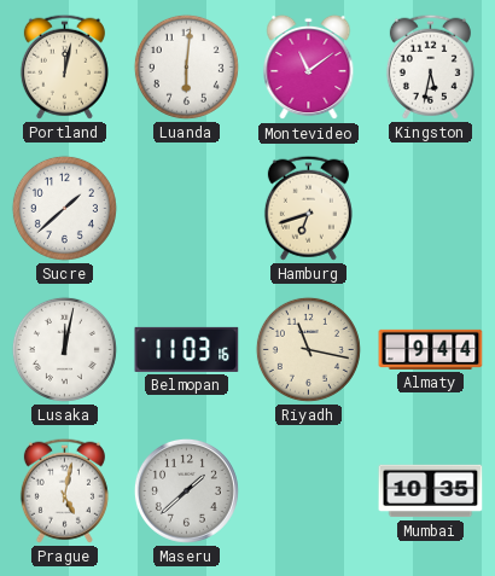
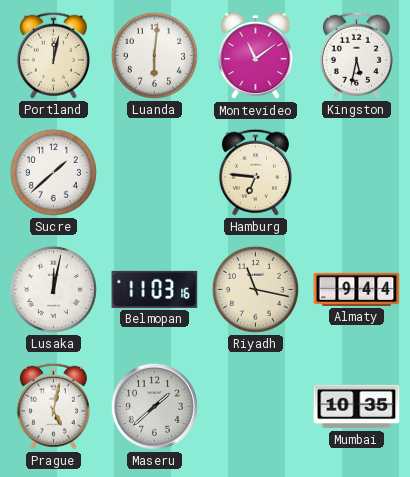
Hamburg: 6:42 -> 6:46 (255, 172)
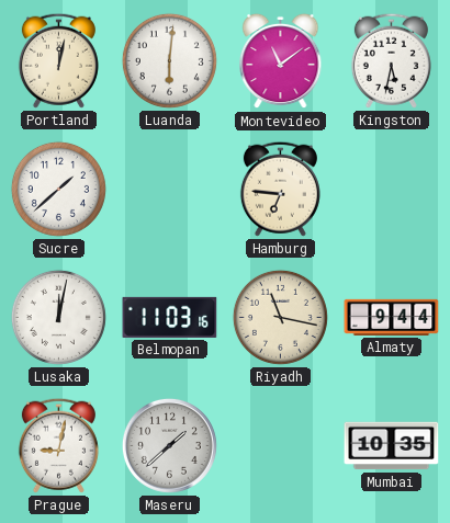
Prague: 5:02 -> 9:02 (58, 445)
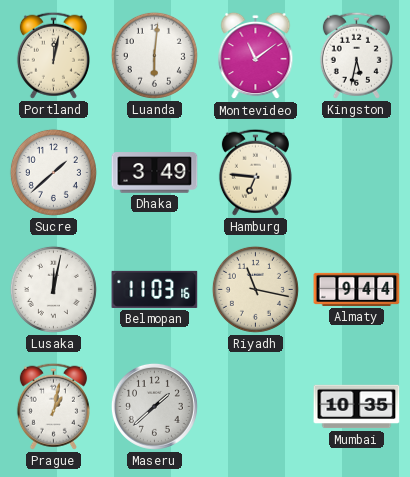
Dhaka: none -> 3:49 (155, 173)
Prague: 9:02 -> 1:02 (53, 406)
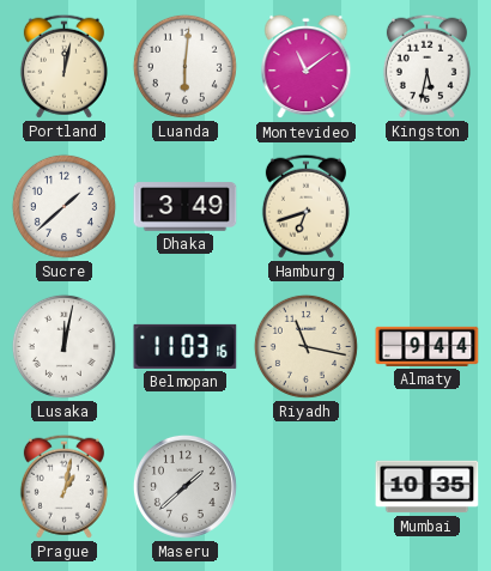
Hamburg: 6:46 -> 6:42 (305, 206)
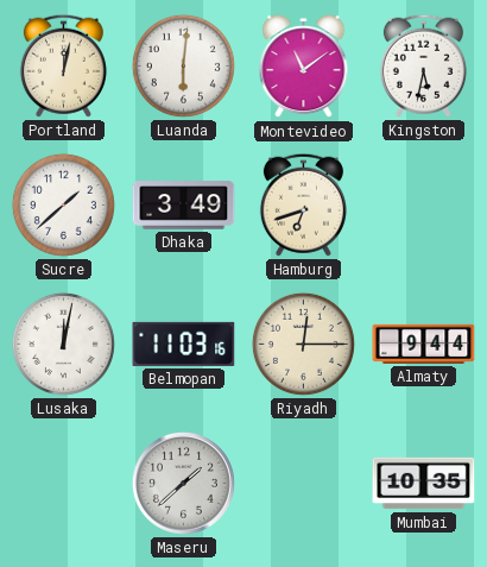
Riyadh: 11:17 -> 12:15 (303, 344)
Prague: 1:02 -> none (63, 486)
